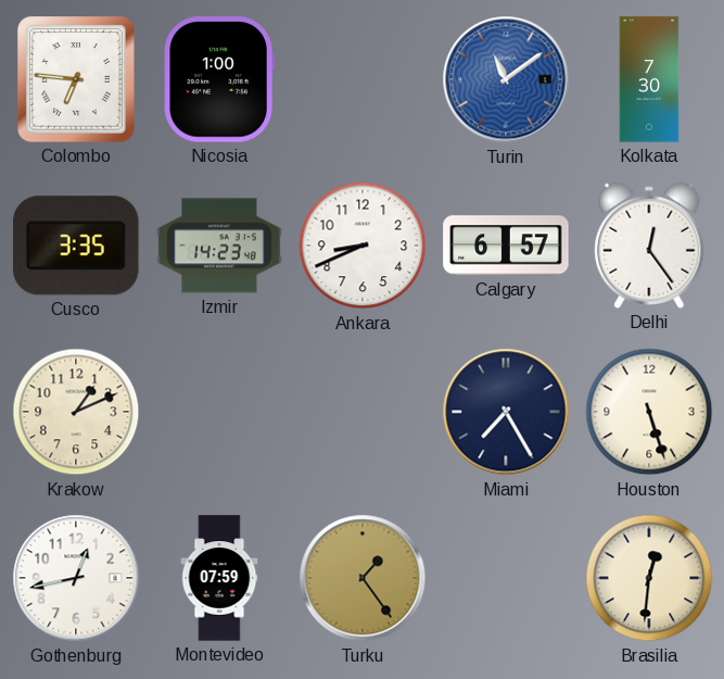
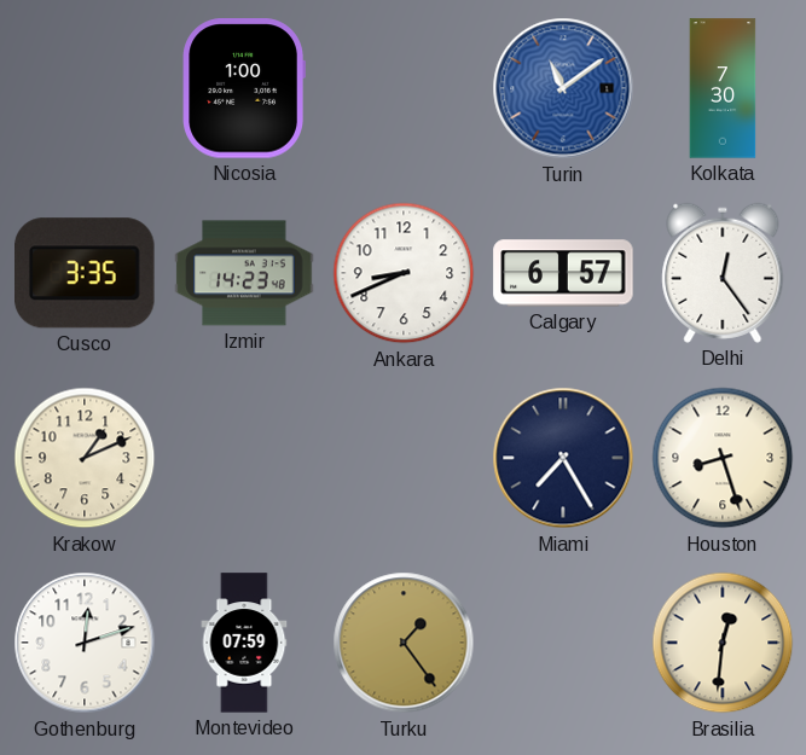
Colombo: 6:46 -> none (76, 79)
Houston: 5:27 -> 8:27 (723, 458)
Gothenburg: 12:43 -> 12:12 (85, 643)
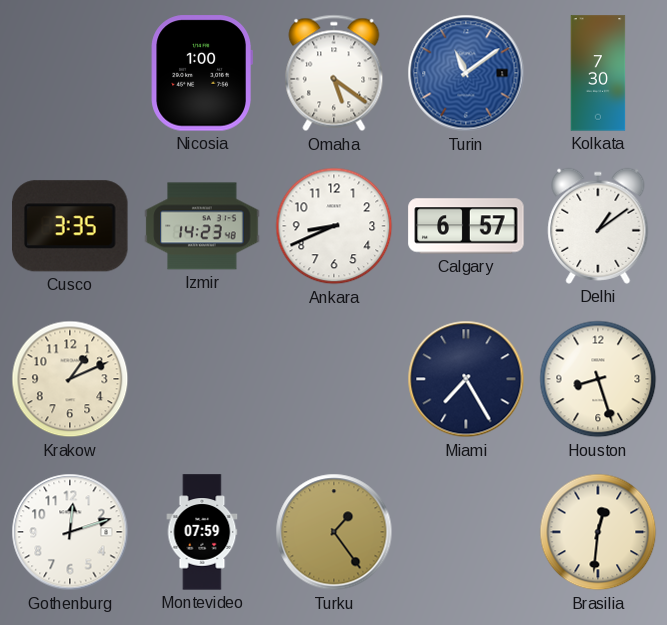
Omaha: none -> 5:21 (334, 73)
Delhi: 12:24 -> 1:09 (598, 226)
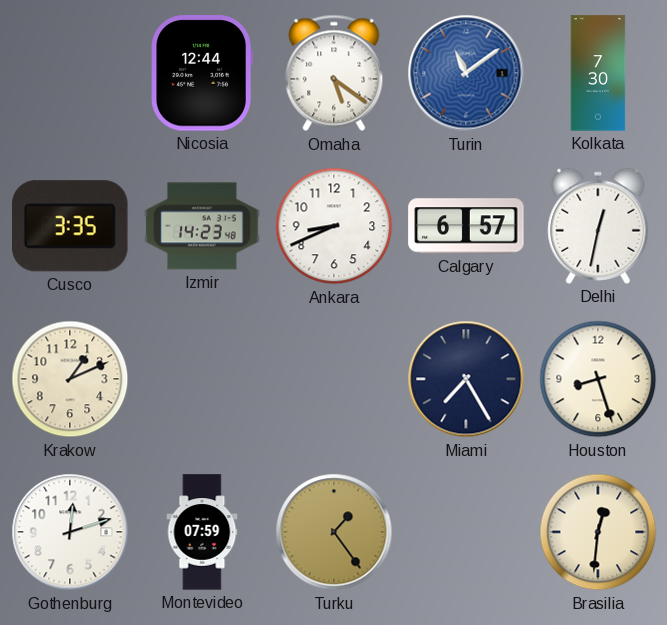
Nicosia: 1:00 -> 12:44 (202, 73)
Delhi: 1:09 -> 12:32 (598, 226)
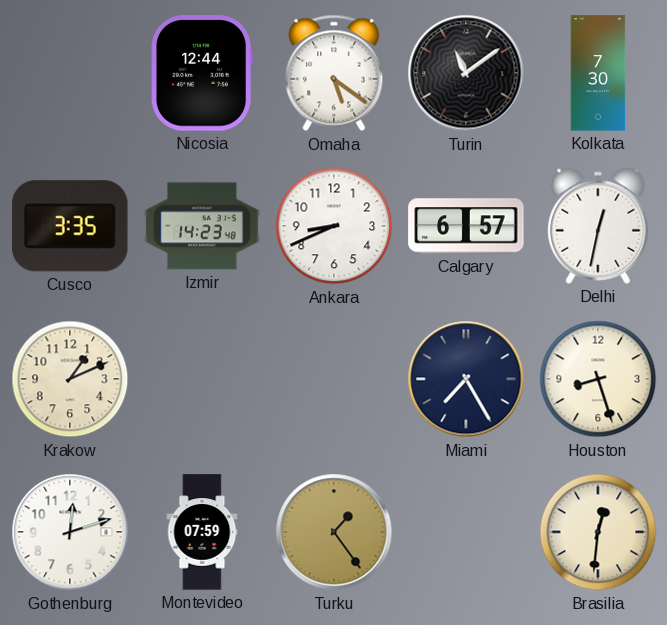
Turin dial: blue -> black (466, 73)
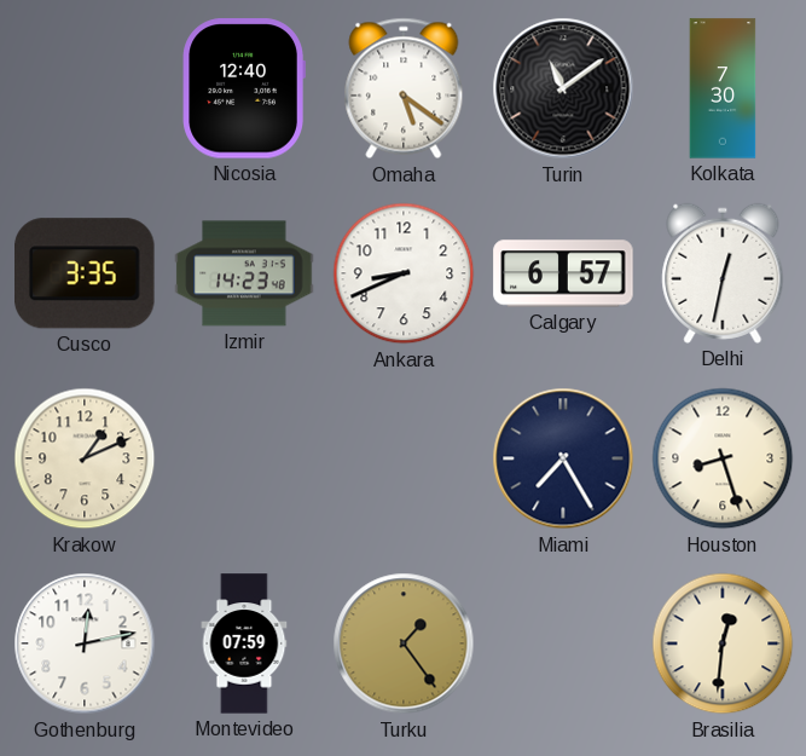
Nicosia: 12:44 -> 12:40 (244, 88)
Gothenburg: 12:12 -> 12:13 (85, 644)
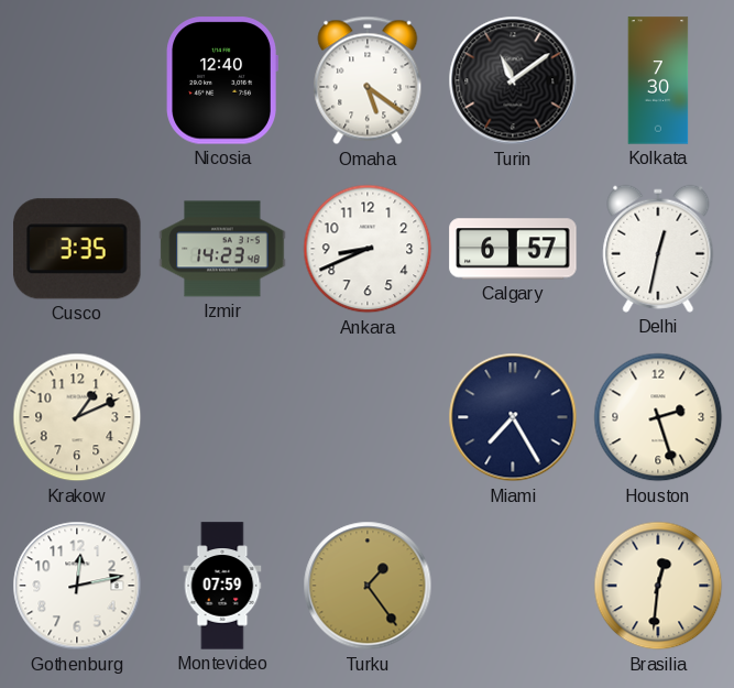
Houston: 8:27 -> 2:27 (658, 417)
